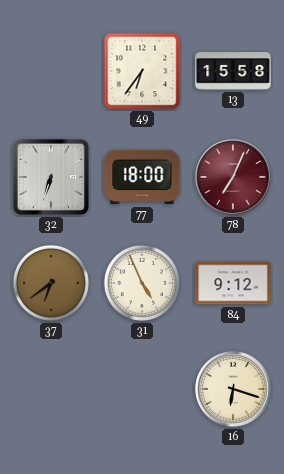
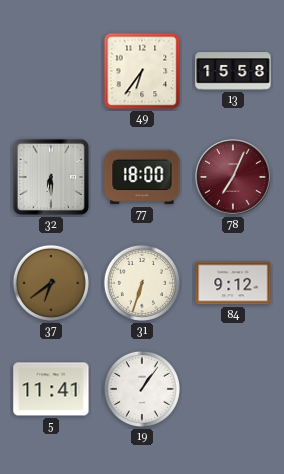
32: 6:33 -> 6:30 (51, 177)
31: 4:56 -> 6:33 (142, 283)
5: none -> 11:41 (51, 389)
19: none -> 1:06 (142, 389)
16: 6:18 -> none (233, 389)
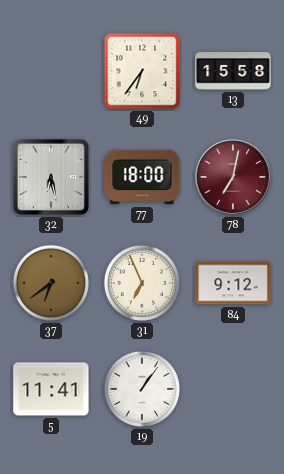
32: 6:30 -> 6:28 (51, 177)
78: 7:04 -> 7:02 (233, 177)
31: 6:33 -> 6:56 (142, 283)
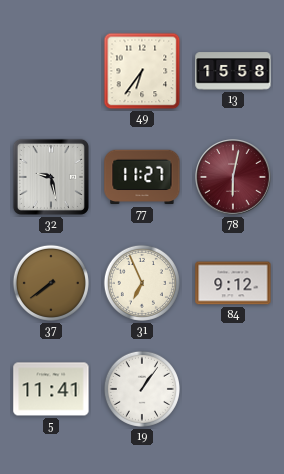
32: 6:28 -> 9:28 (51, 177)
77: 18:00 -> 11:27 (142, 177)
78: 7:02 -> 6:02 (233, 177)
37: 6:39 -> 7:39 (51, 283)
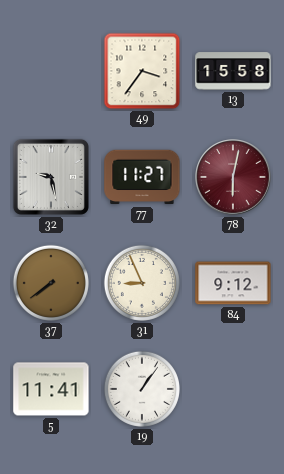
49: 6:36 -> 3:36 (142, 71)
31: 6:56 -> 8:56 (142, 283)
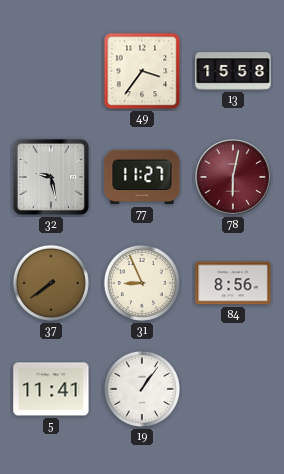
84: 9:12 -> 8:56 (233, 283)
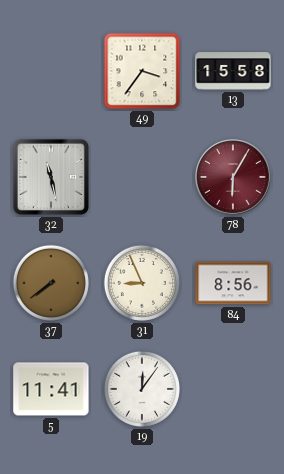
32: 9:28 -> 11:28 (51, 177)
77: 11:27 -> none (142, 177)
78: 6:02 -> 6:05 (233, 177)
19: 1:06 -> 12:06 (142, 389)
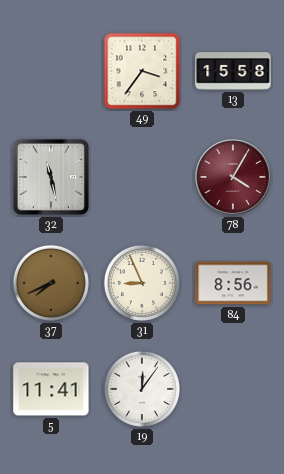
78: 6:05 -> 4:05 (233, 177)
37: 7:39 -> 7:41 (51, 283)
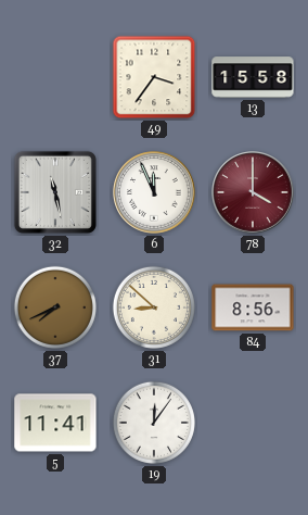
6: none -> 11:56 (154, 192)
78: 4:05 -> 4:00 (253, 192)
31: 8:56 -> 8:52 (154, 307)
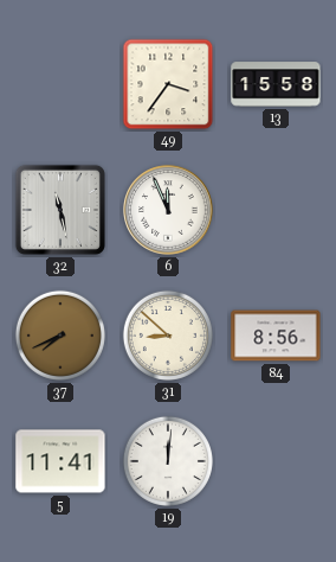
78: 4:00 -> none (253, 192)
19: 12:06 -> 12:01 (168, 461)
